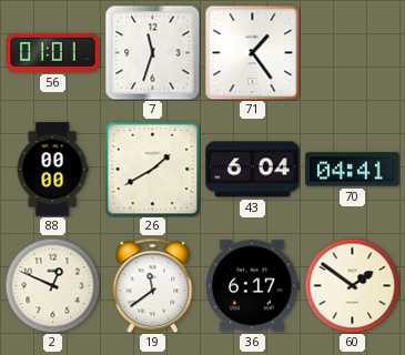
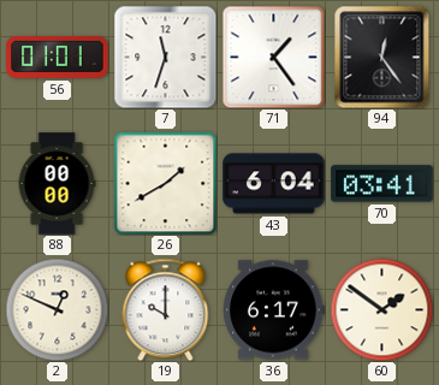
94: none -> 12:24 (382, 57)
70: 04:41 -> 03:41 (382, 184)
19: 11:39 -> 10:00 (166, 309)
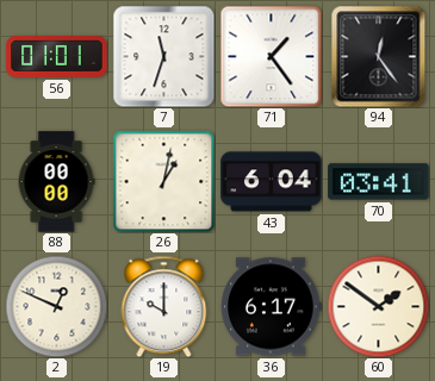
26: 1:40 -> 1:02 (163, 181)
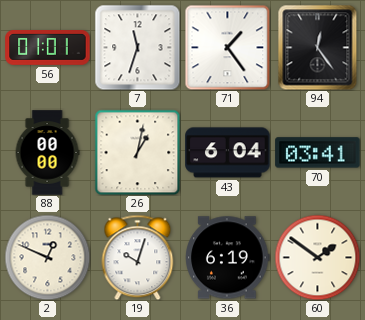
19: 10:00 -> 10:03 (138, 257)
36: 6:17 -> 6:19 (228, 258)
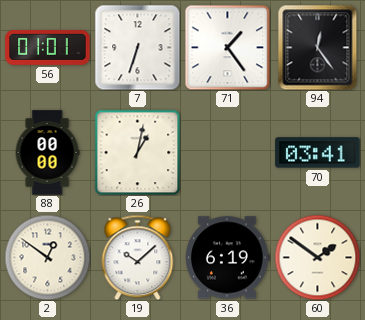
7: 11:33 -> 6:33 (137, 47)
43: 6:04 -> none (228, 153)
2: 12:49 -> 12:51 (47, 257)
19: 10:03 -> 10:08 (138, 257)
